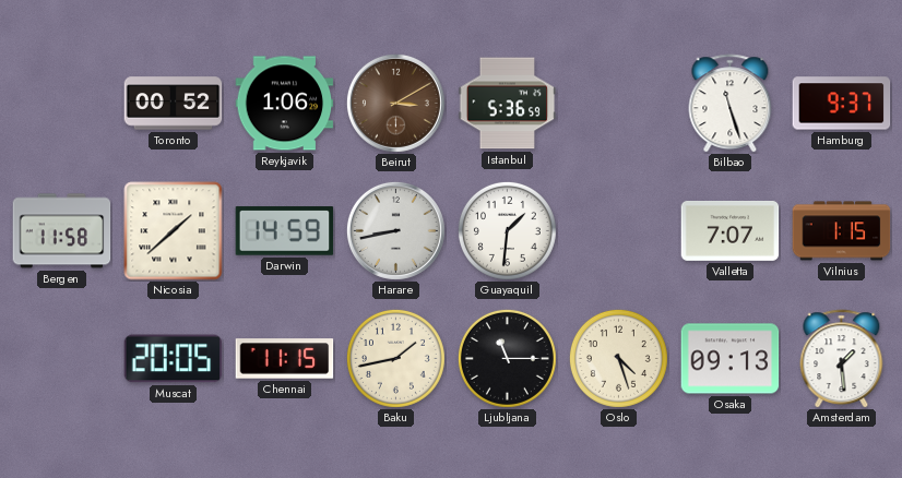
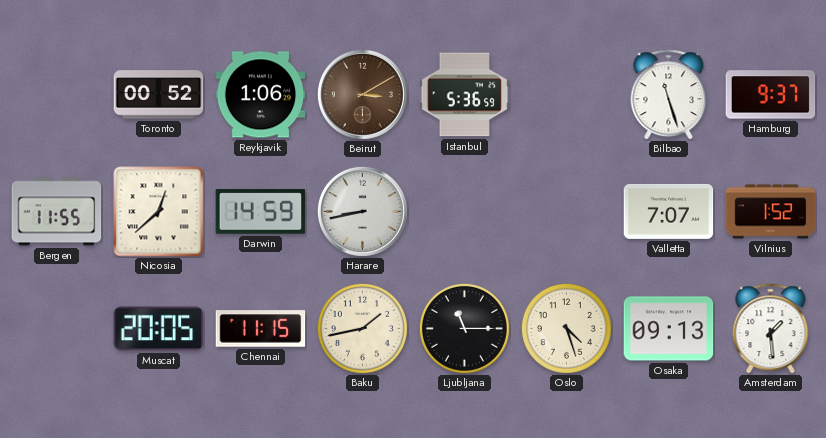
Bergen: 11:58 -> 11:55 (57, 212)
Nicosia: 1:38 -> 12:38 (159, 212)
Guayaquil: 1:31 -> none (507, 230)
Vilnius: 1:15 -> 1:52 (771, 212)
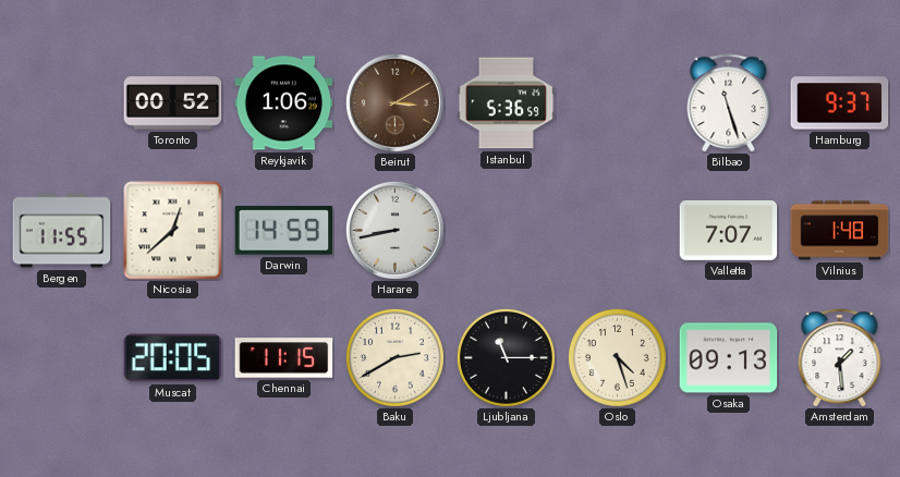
Vilnius: 1:52 -> 1:48 (840, 231)
Baku: 1:43 -> 2:40 (394, 357)
